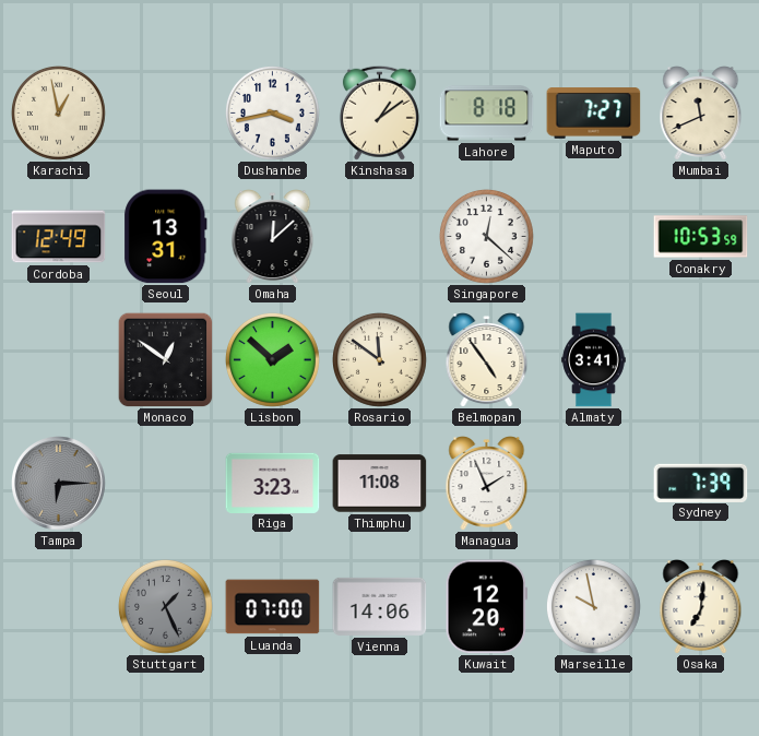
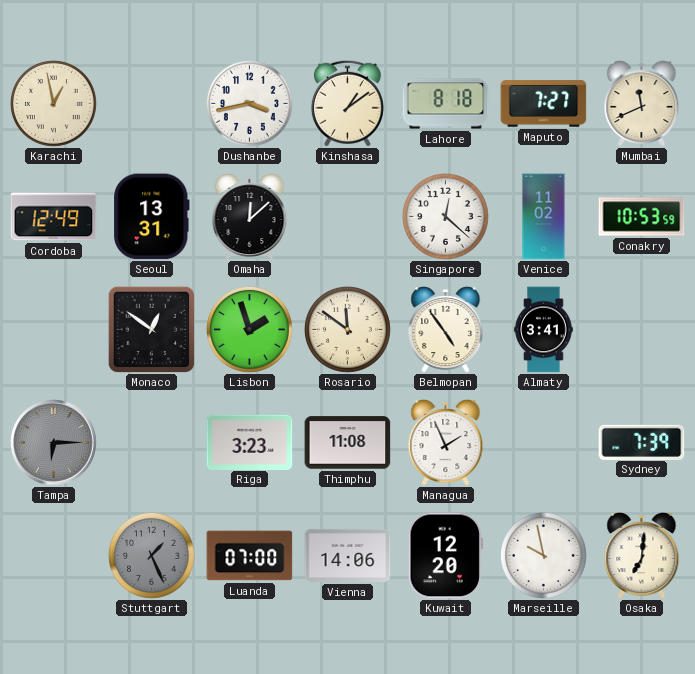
Venice: none -> 11:02 (544, 217)
Lisbon: 1:52 -> 1:57 (249, 329)
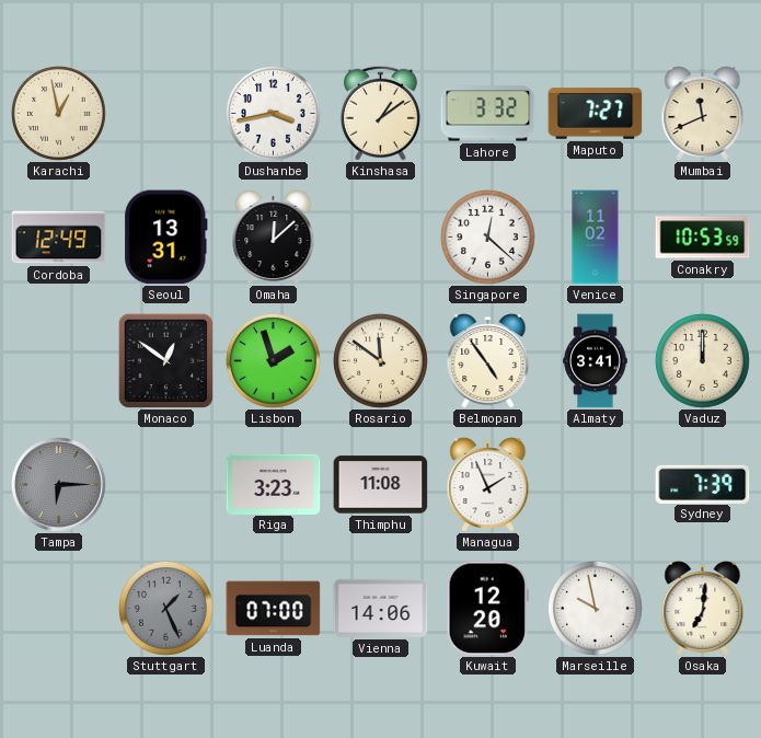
Lahore: 8:18 -> 3:32 (488, 114)
Vaduz: none -> 12:00 (702, 360)
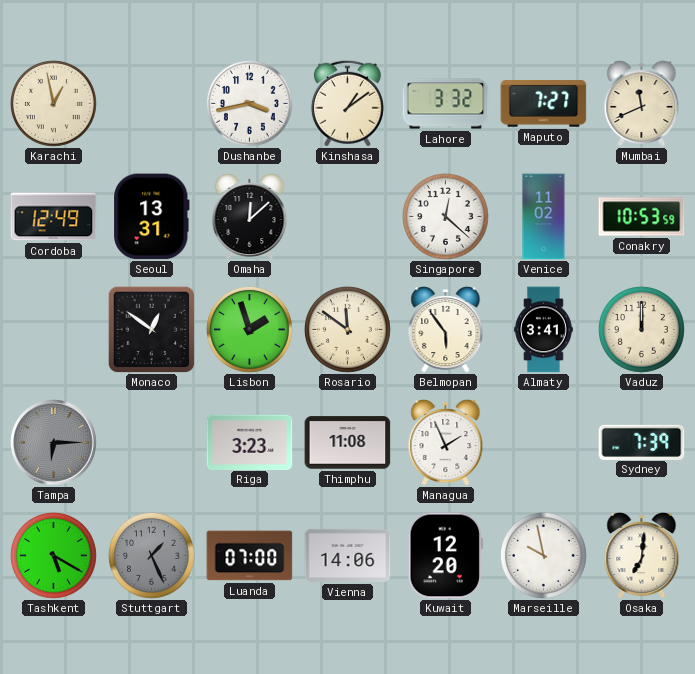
Belmopan: 4:54 -> 5:54 (446, 330)
Tashkent: none -> 5:20 (53, 555)
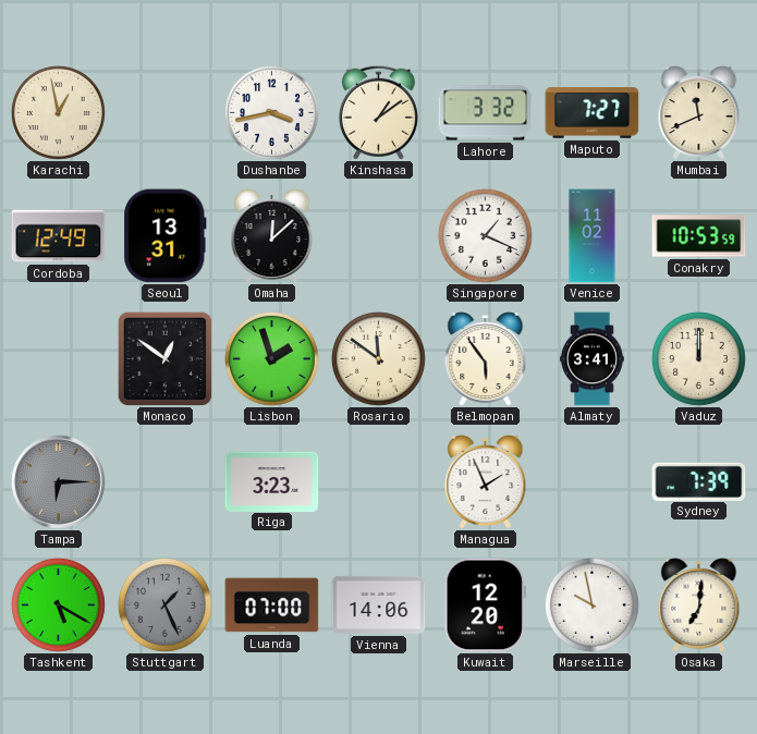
Singapore: 12:22 -> 1:19 (485, 235)
Thimphu: 11:08 -> none (348, 443)
